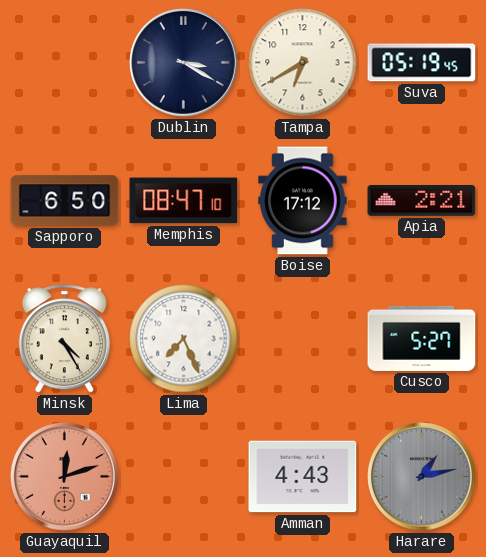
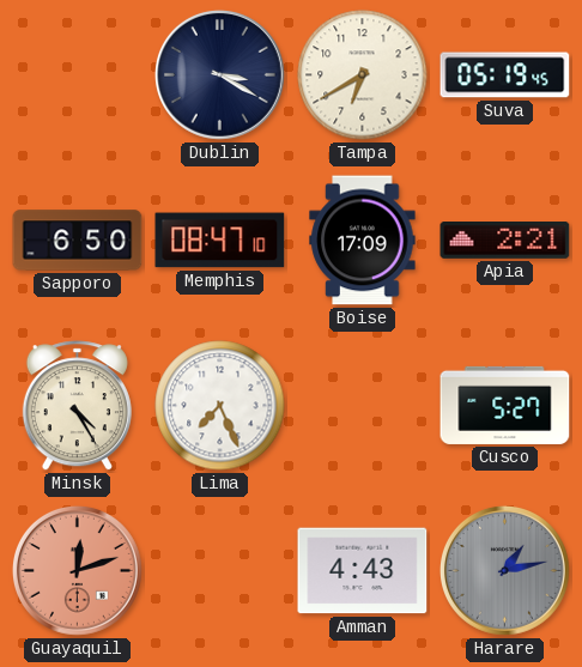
Boise: 17:12 -> 17:09 (363, 241)
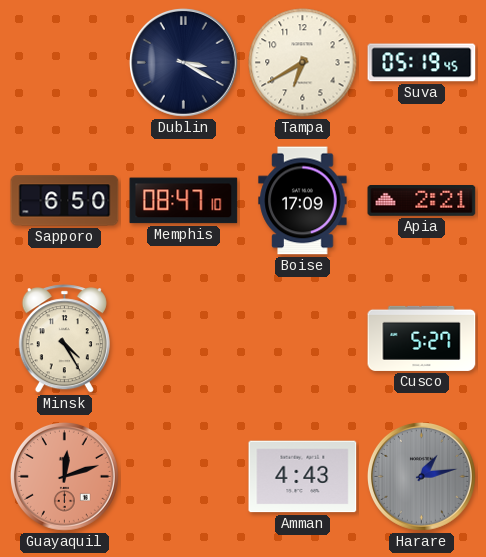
Lima: 7:26 -> none (220, 406)
